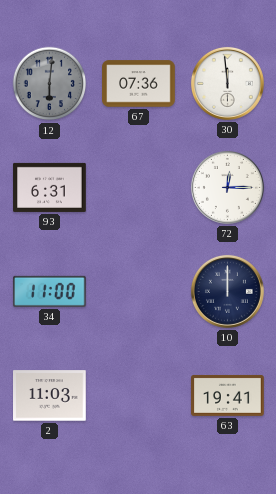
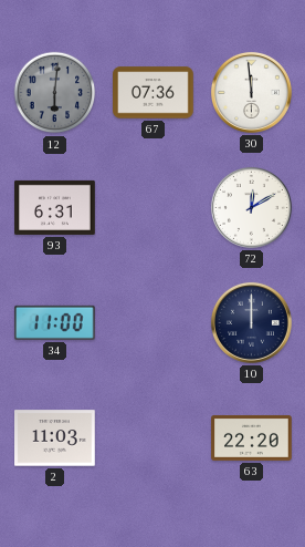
72: 12:15 -> 12:10 (251, 207)
63: 19:41 -> 22:20 (252, 437)
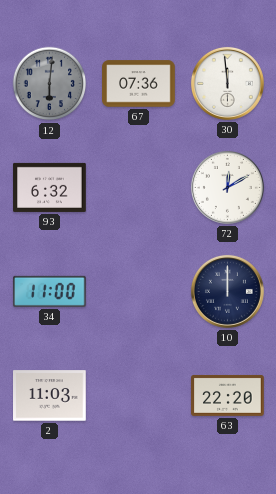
93: 6:31 -> 6:32 (50, 187)
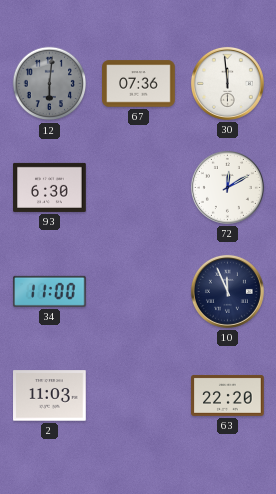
93: 6:32 -> 6:30 (50, 187)
10: 12:00 -> 11:56 (227, 291)
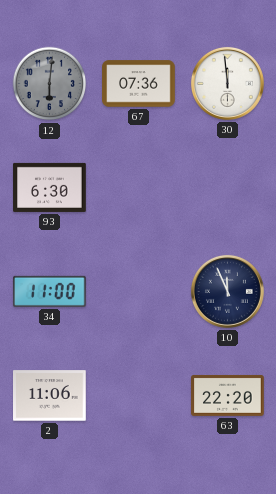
72: 12:10 -> none (227, 187)
2: 11:03 -> 11:06 (50, 396)
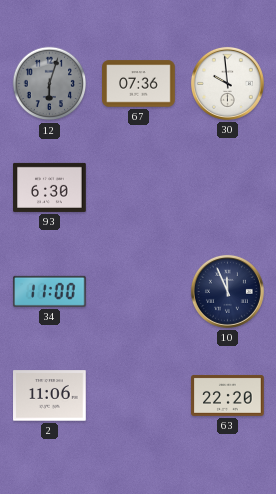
12: 6:01 -> 6:03 (50, 84)
30: 11:59 -> 9:59 (227, 83)
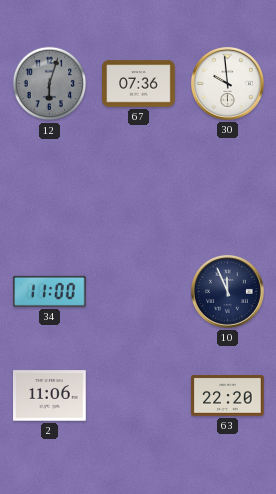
93: 6:30 -> none (50, 187)
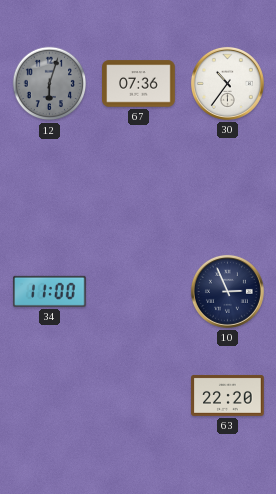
30: 9:59 -> 10:36 (227, 83)
10: 11:56 -> 2:56 (227, 291)
2: 11:06 -> none (50, 396)
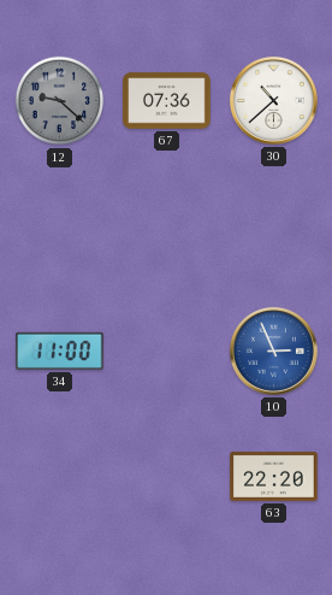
12: 6:03 -> 9:22 (60, 101)
30: 10:36 -> 10:38 (273, 100)
10 dial: navy -> blue (273, 350)
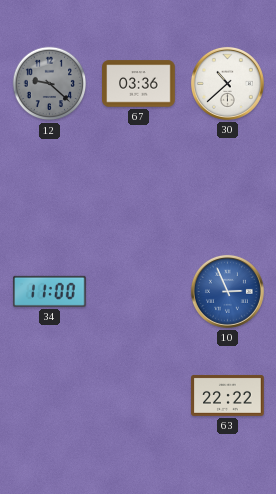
67: 07:36 -> 03:36 (139, 84)
63: 22:20 -> 22:22 (228, 395)
